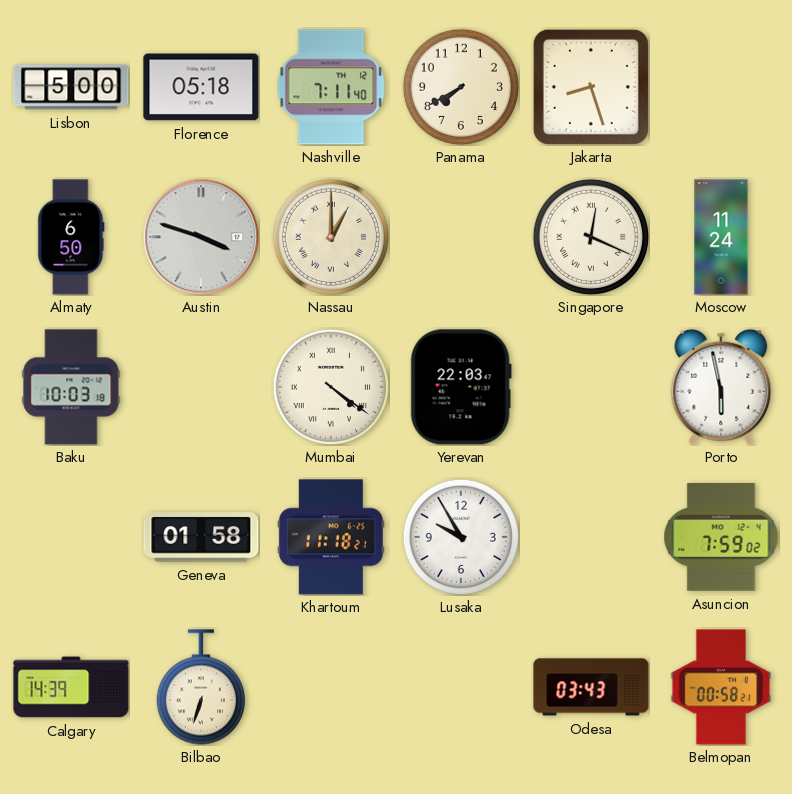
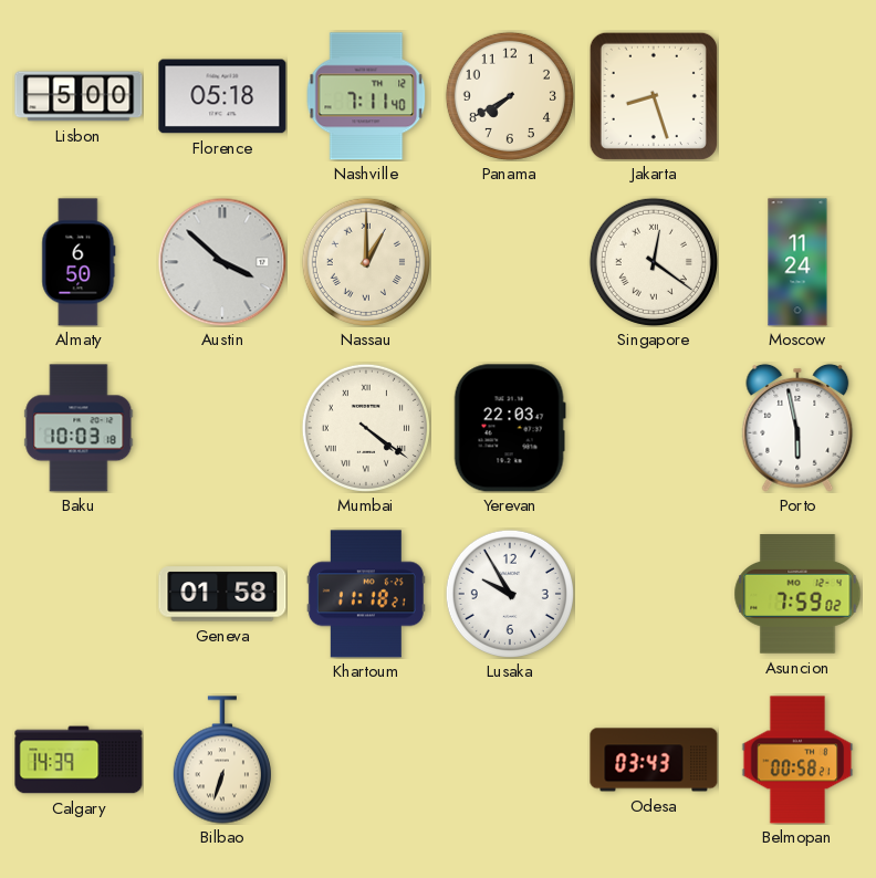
Austin: 3:48 -> 3:52 (222, 262)
Singapore: 12:19 -> 12:21 (654, 262)
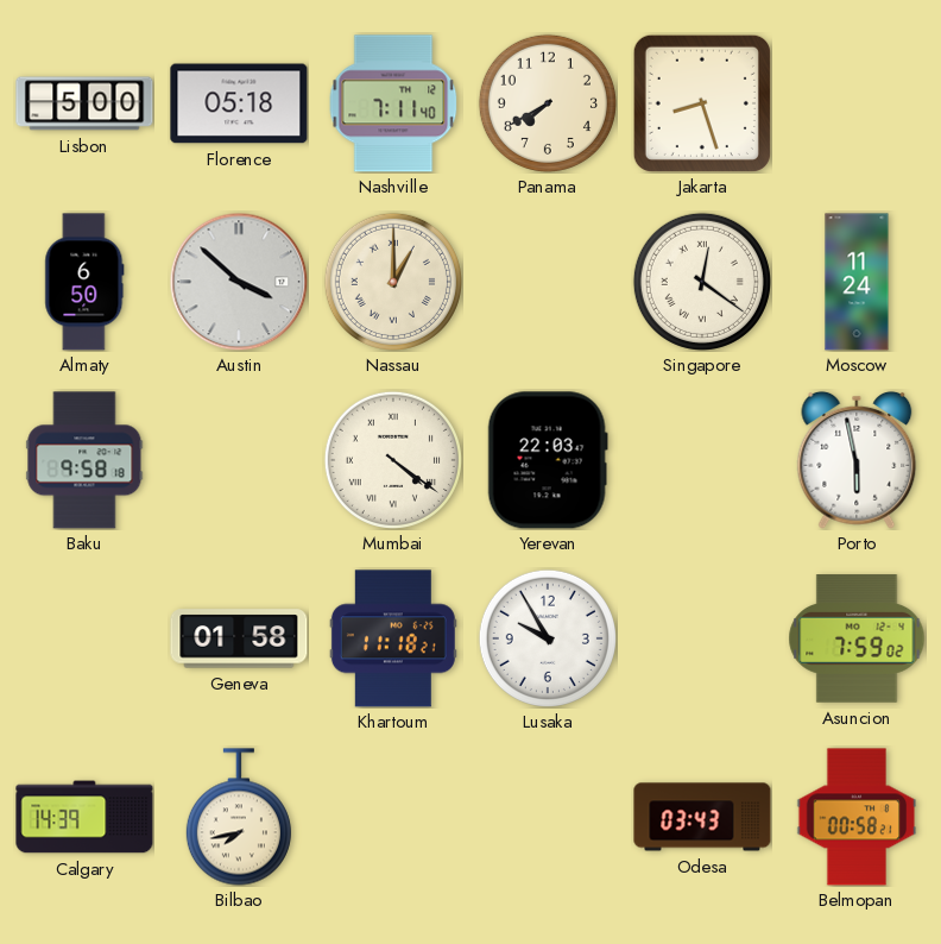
Baku: 10:03 -> 9:58 (84, 460)
Bilbao: 6:33 -> 7:43 (239, 817)
